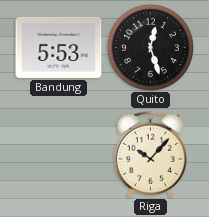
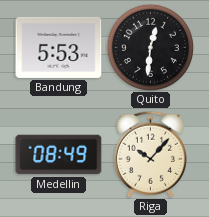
Quito: 12:27 -> 12:31 (150, 47)
Medellin: none -> 08:49 (59, 155)
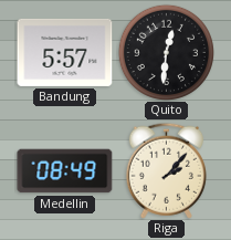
Bandung: 5:53 -> 5:57 (65, 52)
Riga: 10:07 -> 2:07 (166, 170)
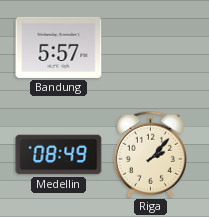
Quito: 12:31 -> none (166, 52)
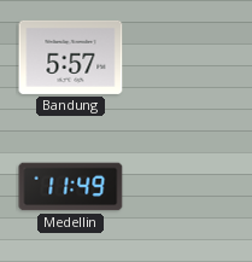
Medellin: 08:49 -> 11:49 (71, 187)
Riga: 2:07 -> none (150, 154)
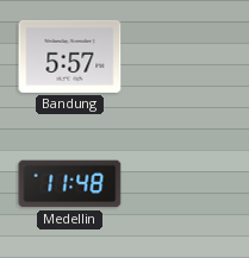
Medellin: 11:49 -> 11:48 (70, 184)
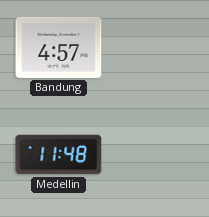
Bandung: 5:57 -> 4:57 (59, 47)
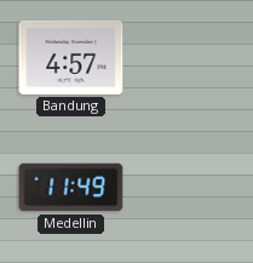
Medellin: 11:48 -> 11:49 (71, 188)
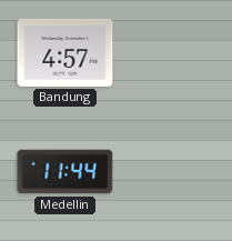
Medellin: 11:49 -> 11:44 (65, 172)
